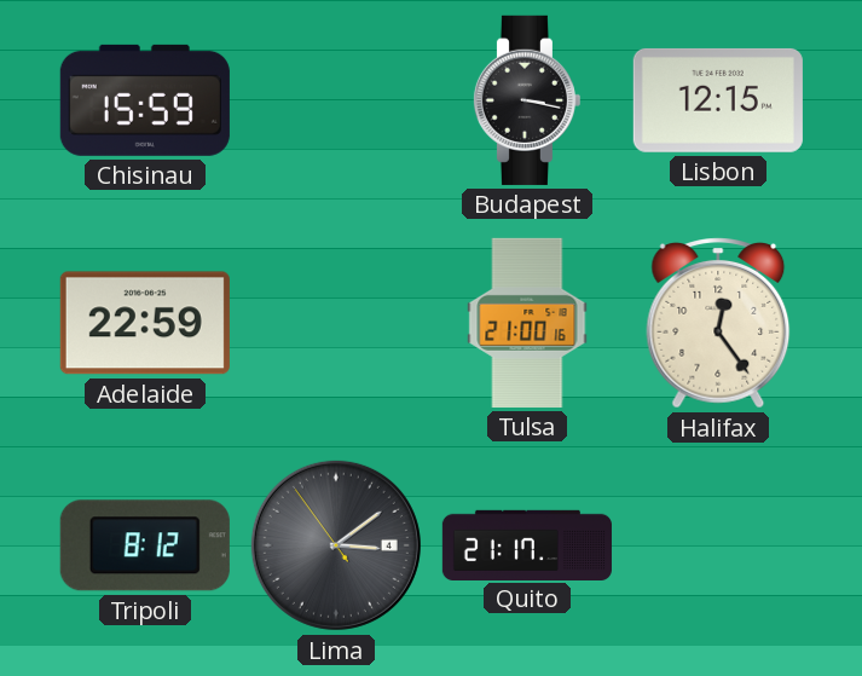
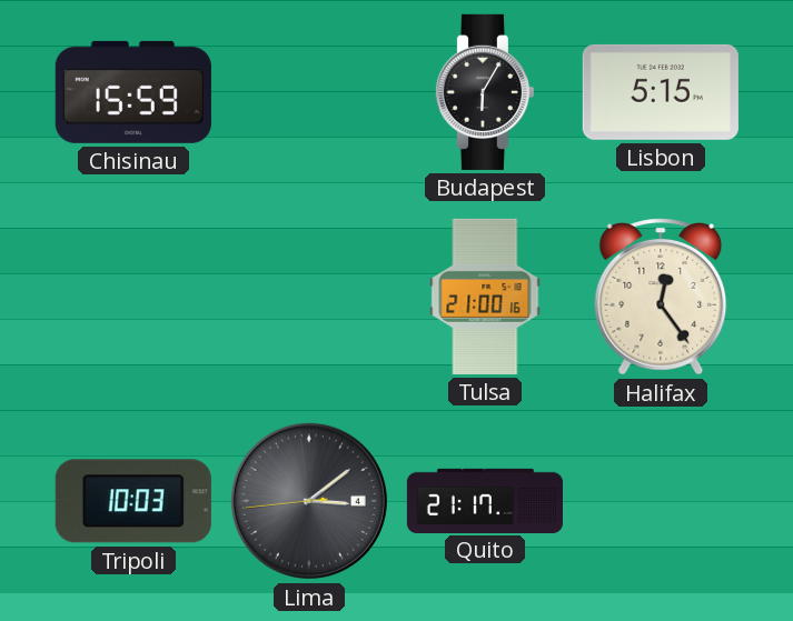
Budapest: 3:17 -> 6:05 (484, 92)
Lisbon: 12:15 -> 5:15 (661, 92)
Adelaide: 22:59 -> none (145, 323)
Tripoli: 8:12 -> 10:03 (133, 501)
Lima: 3:08:54 -> 3:08:44 (309, 501)
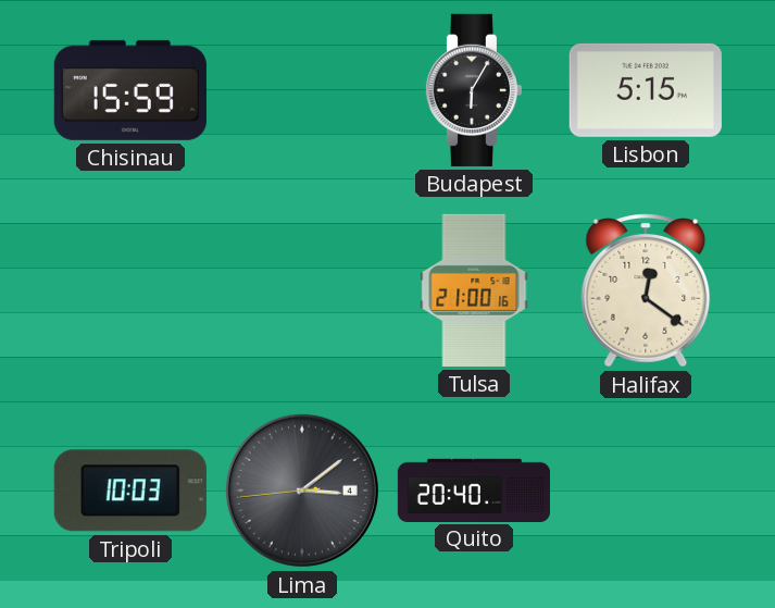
Halifax: 12:24 -> 12:21 (646, 290)
Quito: 21:17 -> 20:40 (473, 489)
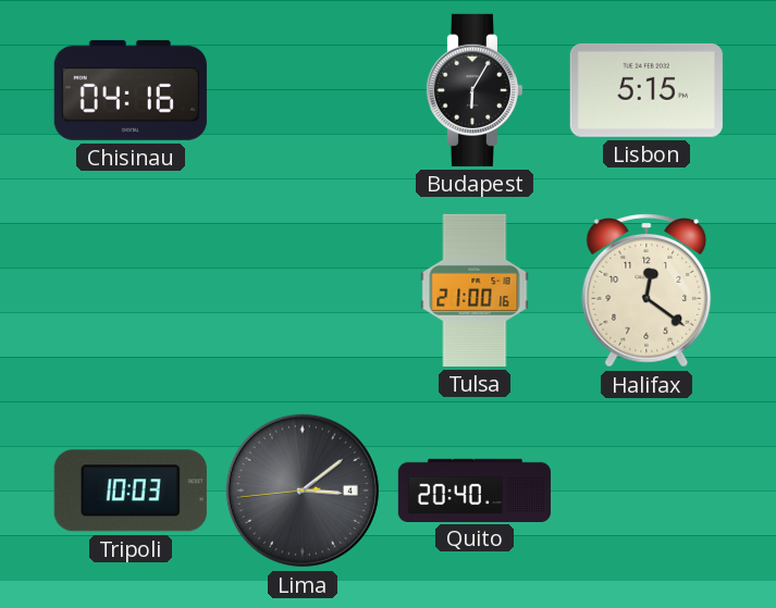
Chisinau: 15:59 -> 04:16 (131, 90)
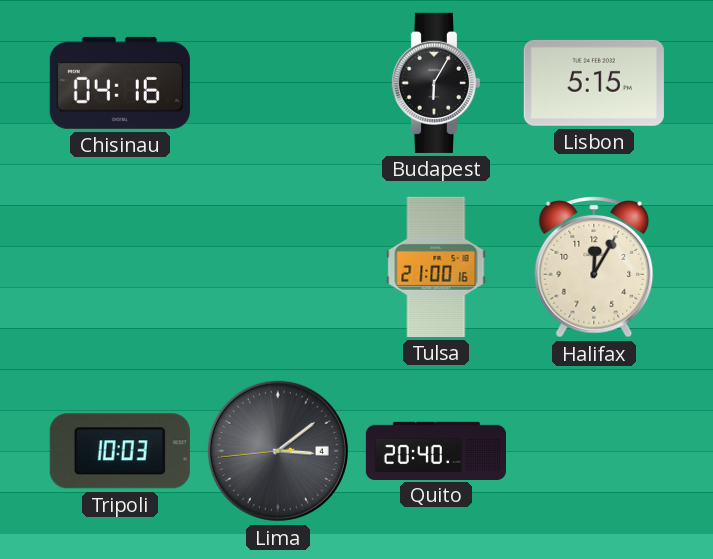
Halifax: 12:21 -> 12:05 (594, 267)
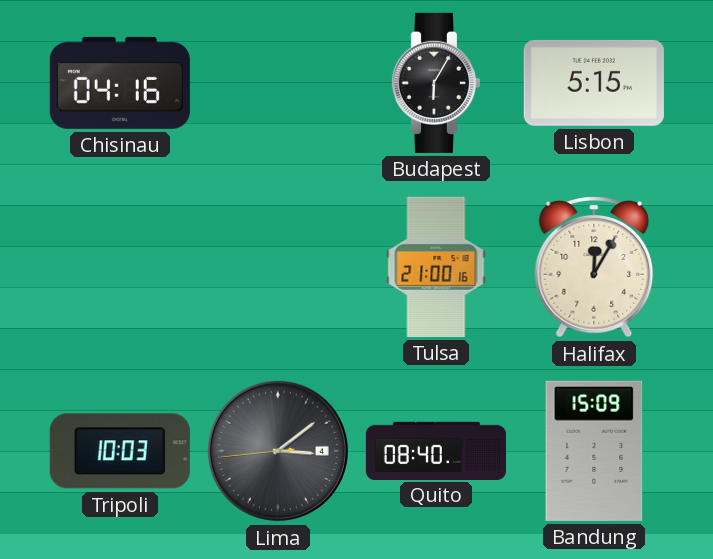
Quito: 20:40 -> 08:40 (435, 450)
Bandung: none -> 15:09 (594, 451)
